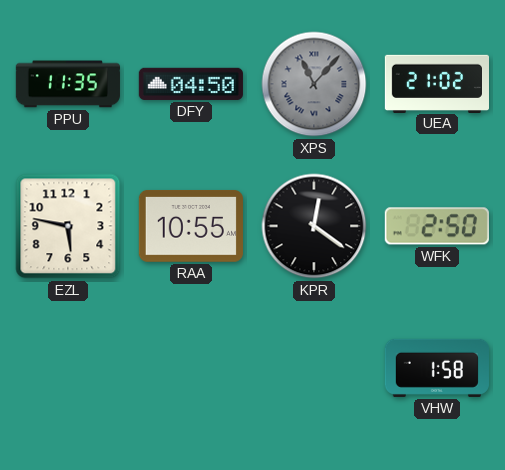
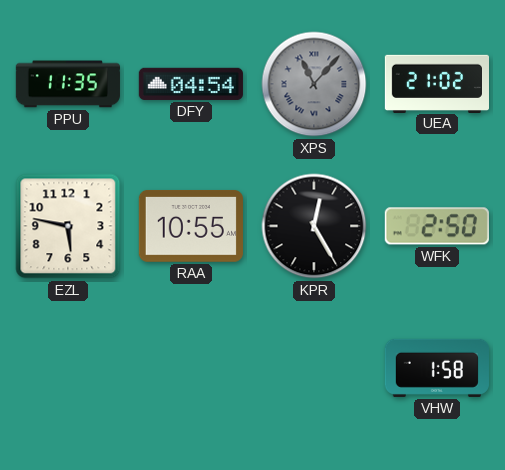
DFY: 04:50 -> 04:54 (191, 84)
KPR: 12:21 -> 12:25 (314, 226)
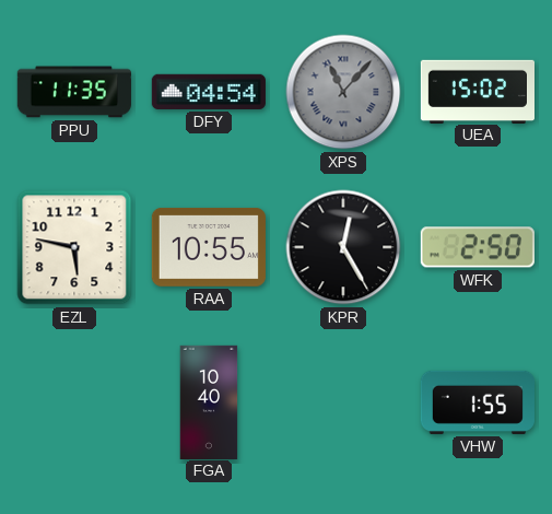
UEA: 21:02 -> 15:02 (477, 91)
FGA: none -> 10:40 (209, 401)
VHW: 1:58 -> 1:55 (478, 402)
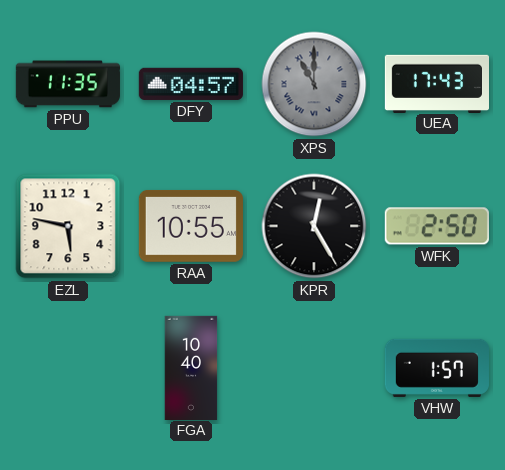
DFY: 04:54 -> 04:57 (191, 84)
XPS: 11:07 -> 11:00 (314, 84)
UEA: 15:02 -> 17:43 (436, 83)
VHW: 1:55 -> 1:57 (437, 368)
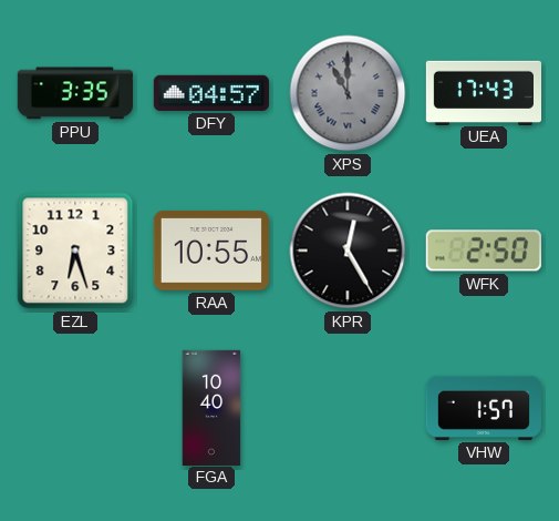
PPU: 11:35 -> 3:35 (75, 93)
EZL: 5:47 -> 6:27 (75, 251)
